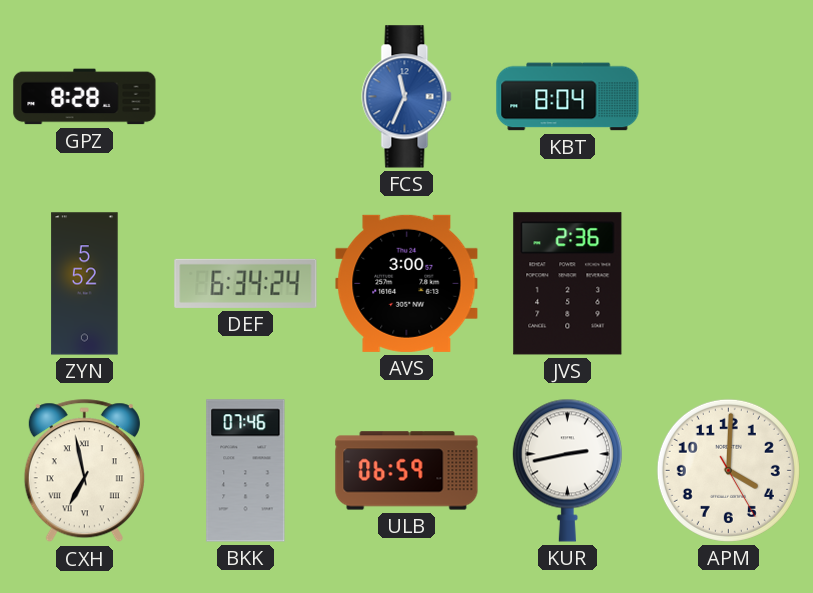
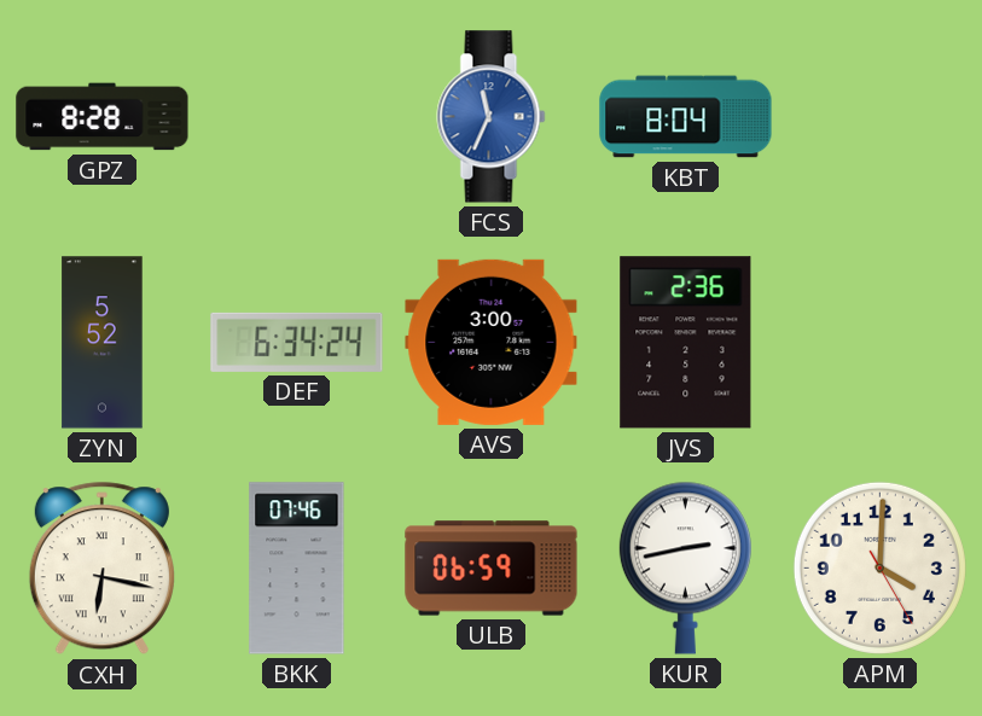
CXH: 6:58 -> 6:17 (101, 569)
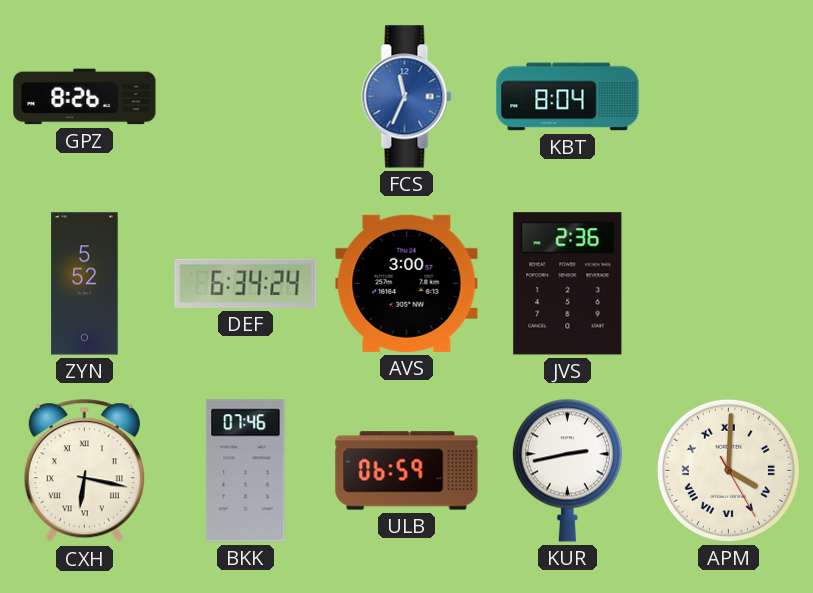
GPZ: 8:28 -> 8:26 (85, 97)
APM numerals: Arabic -> Roman (728, 470)
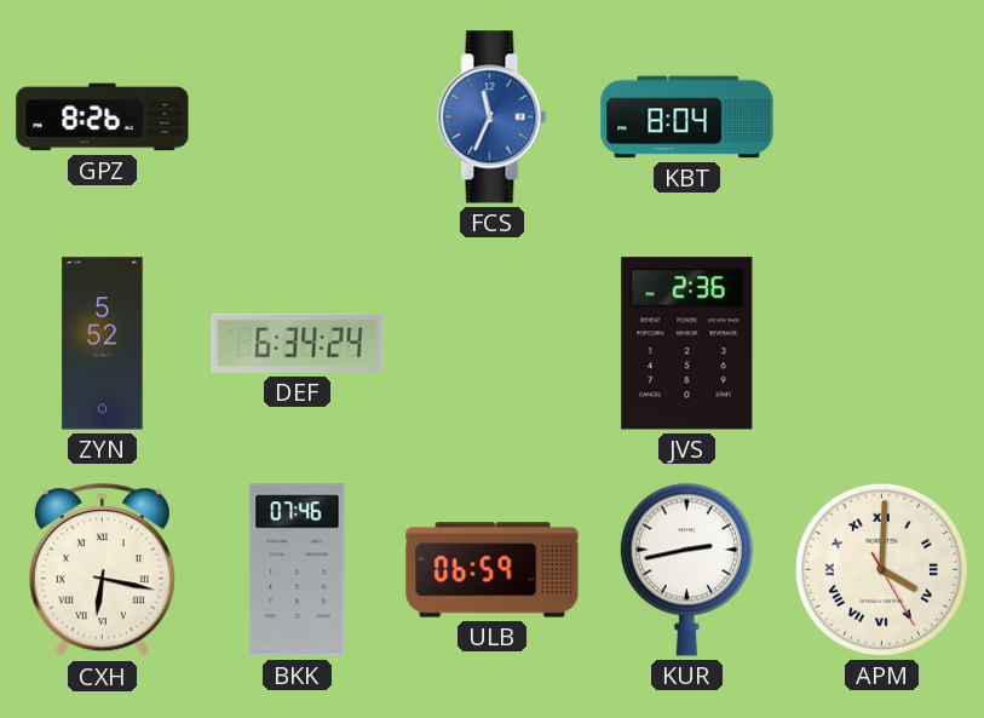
AVS: 3:00 -> none (407, 283)
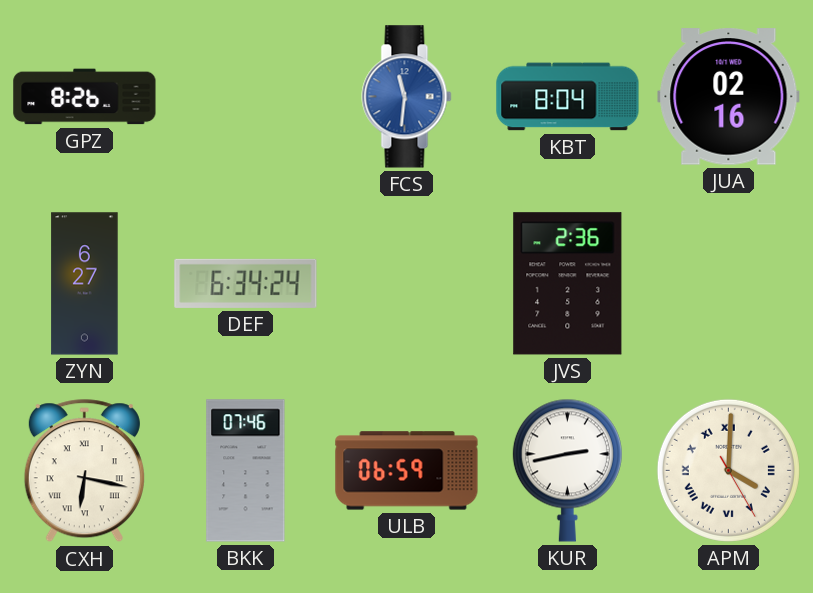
FCS: 11:34 -> 11:31 (407, 97)
JUA: none -> 02:16 (729, 97)
ZYN: 5:52 -> 6:27 (85, 284)
